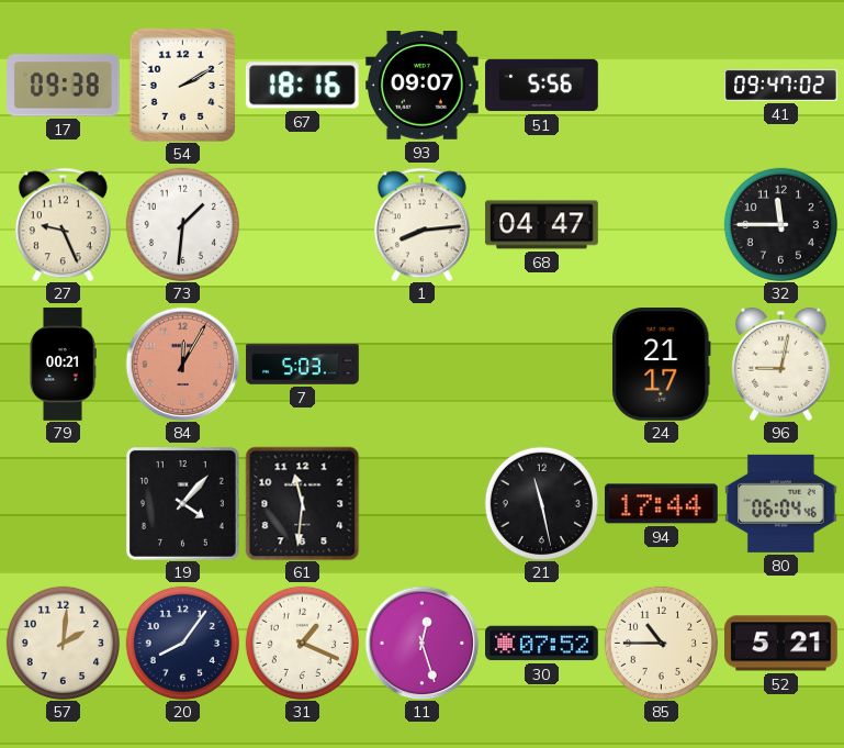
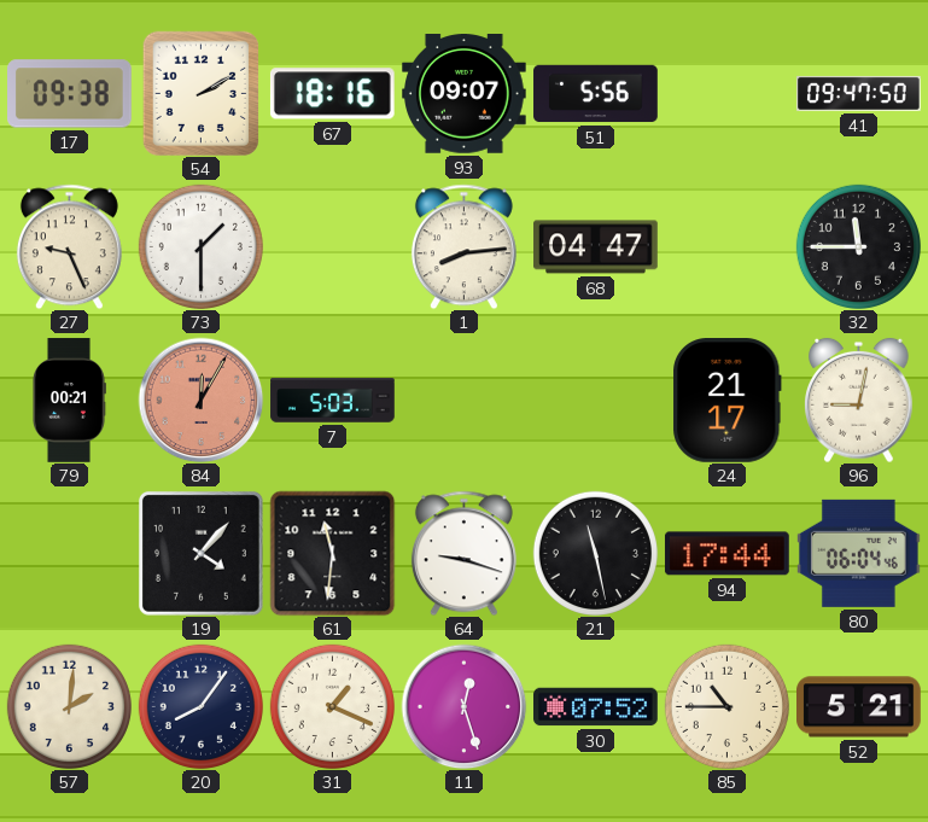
41: 09:47:02 -> 09:47:50 (859, 93)
73: 1:31 -> 1:30 (200, 246)
64: none -> 9:18 (463, 553)
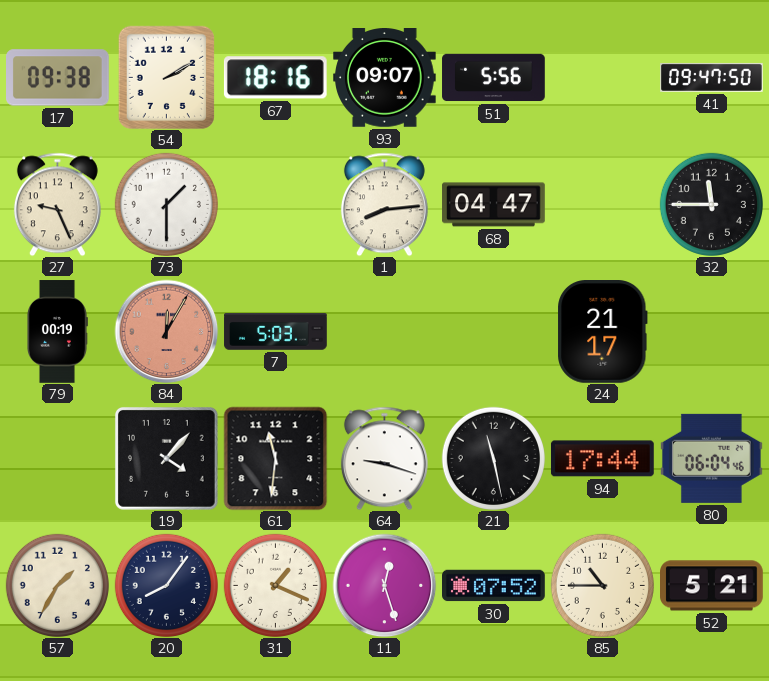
79: 00:21 -> 00:19 (58, 332)
96: 9:02 -> none (859, 400)
57: 2:01 -> 1:35 (57, 585)
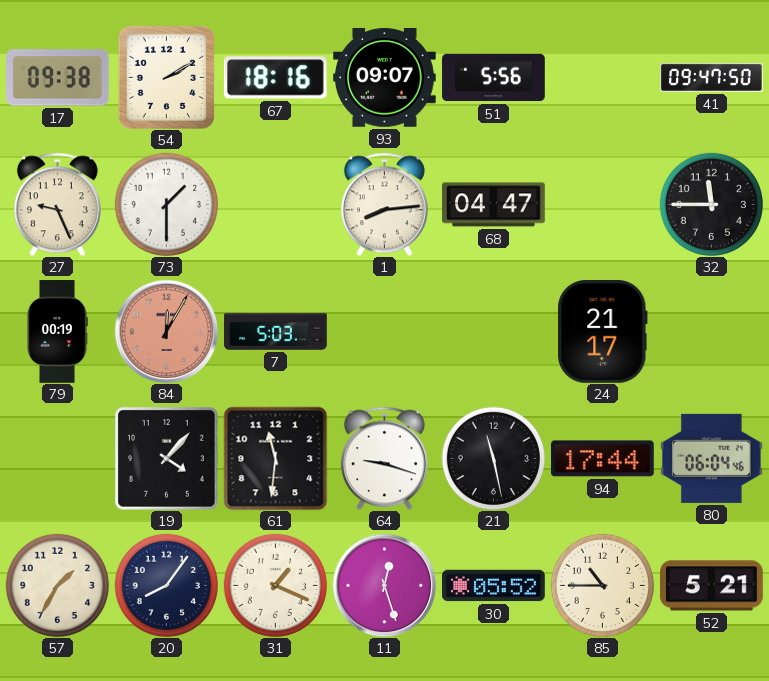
30: 07:52 -> 05:52 (494, 586)
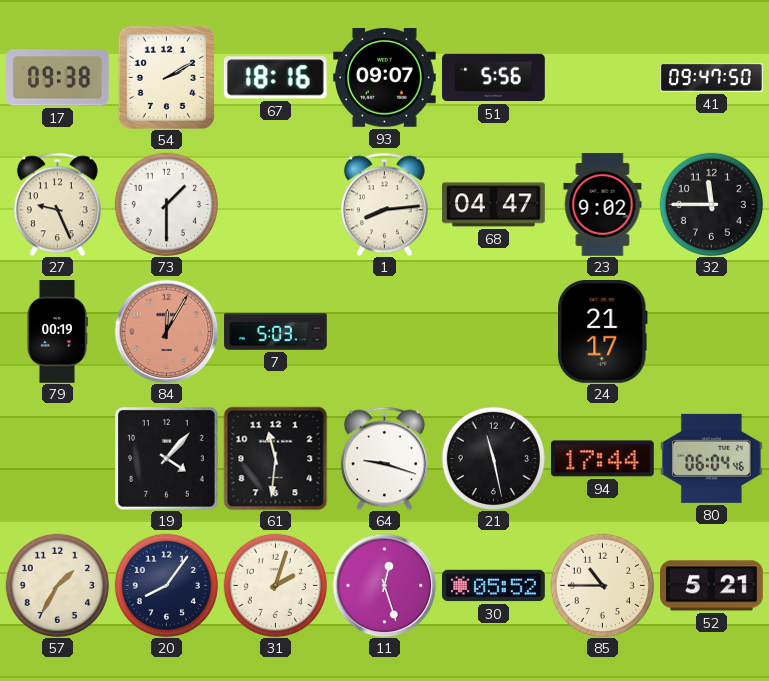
23: none -> 9:02 (603, 205)
31: 1:19 -> 2:03 (275, 585)
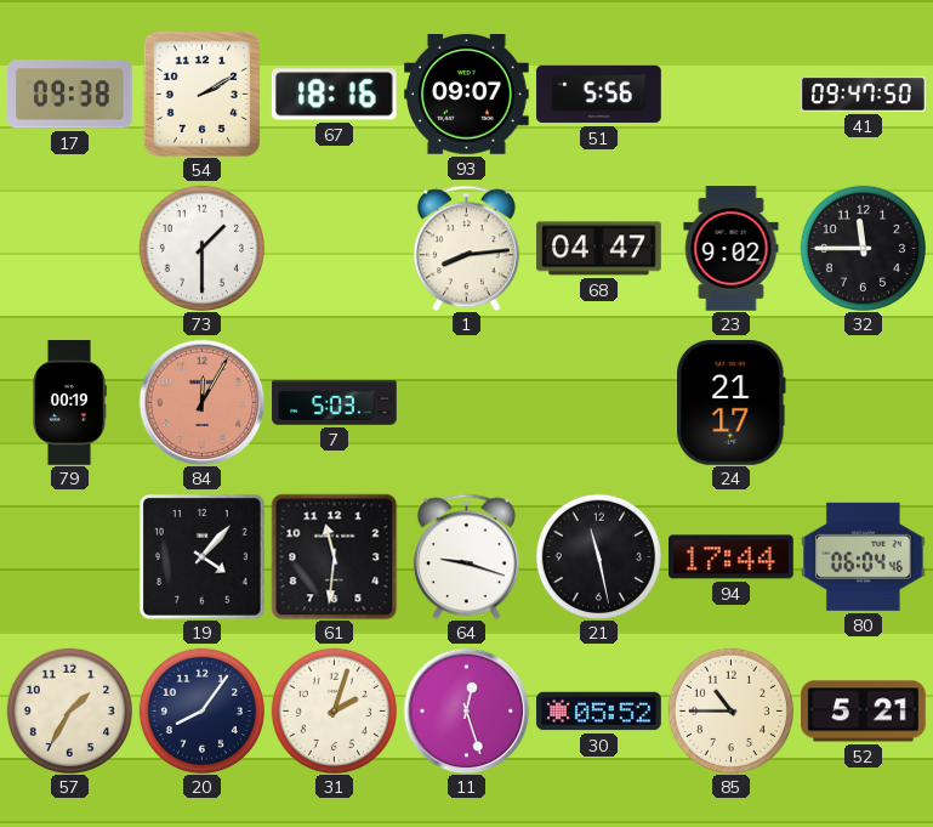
27: 9:26 -> none (57, 204)
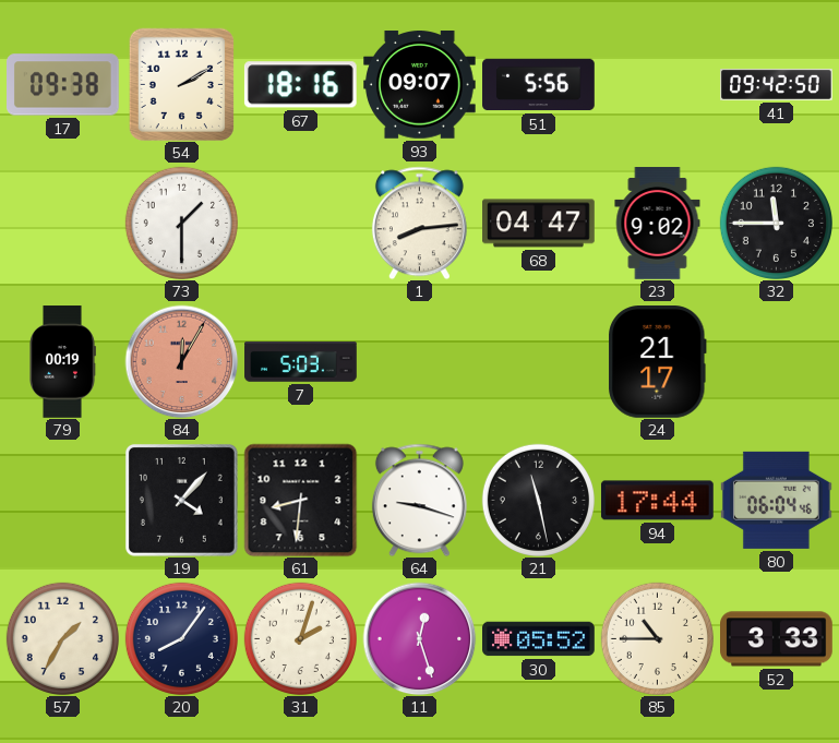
41: 09:47 -> 09:42 (777, 84)
61: 11:31 -> 8:31 (300, 500)
52: 5:21 -> 3:33 (777, 639)
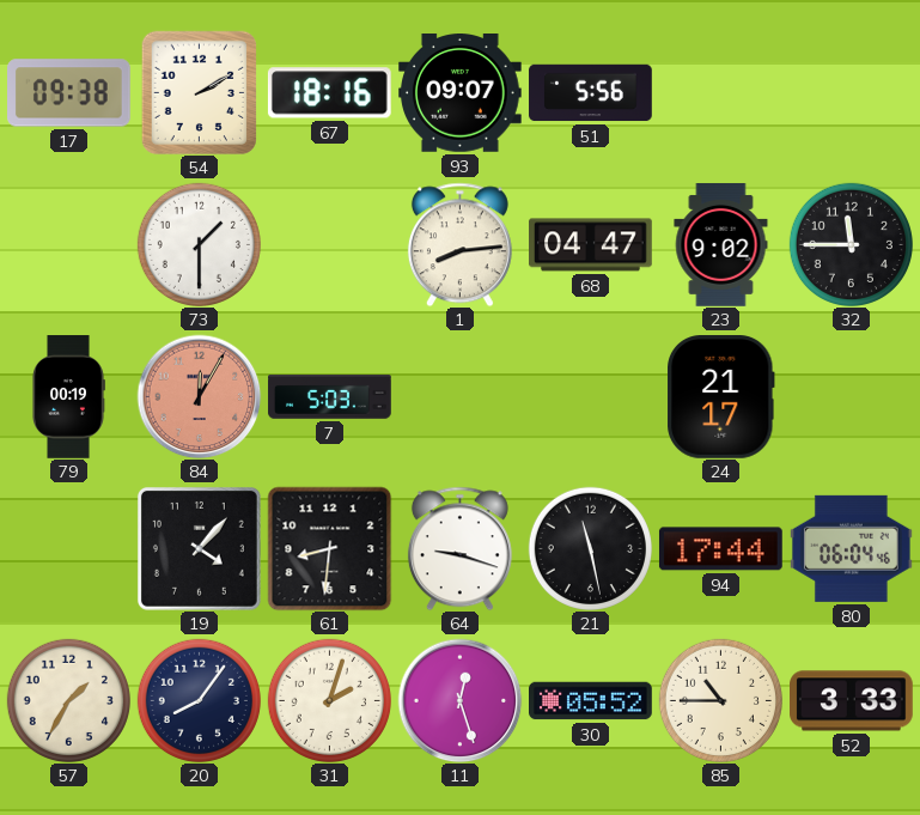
41: 09:42 -> none (777, 84)
